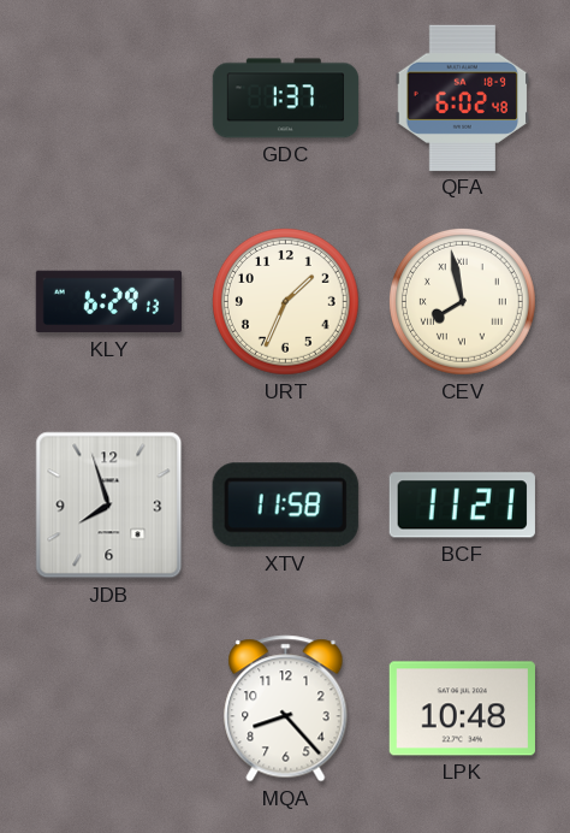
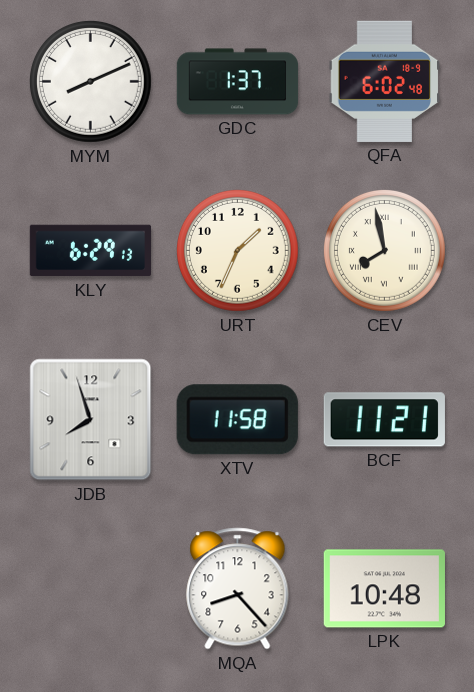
MYM: none -> 8:11 (90, 81)
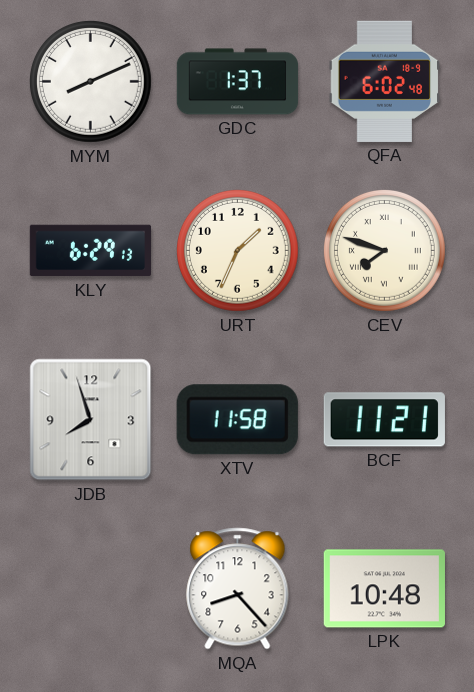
CEV: 7:58 -> 7:48 (384, 250)
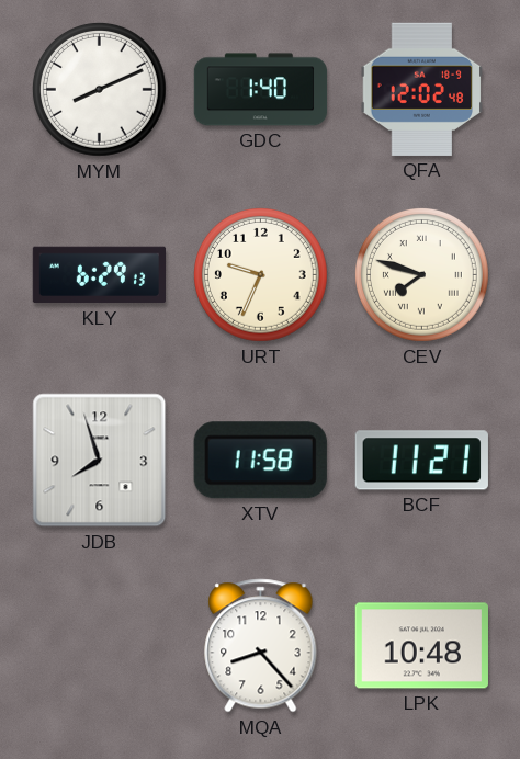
GDC: 1:37 -> 1:40 (261, 90)
QFA: 6:02 -> 12:02 (422, 89)
URT: 1:34 -> 9:34 (260, 274)
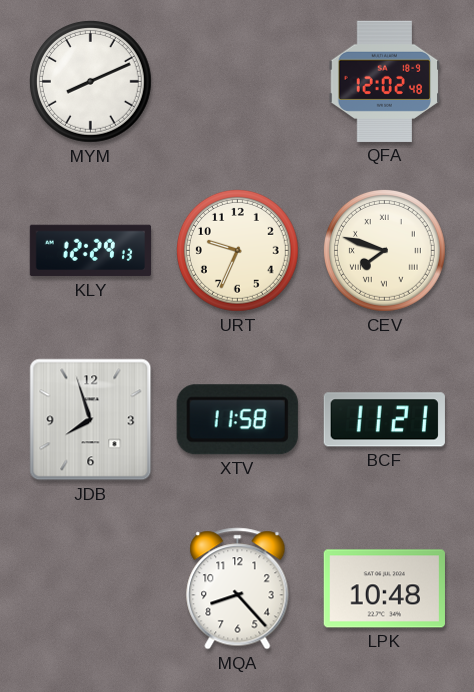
GDC: 1:40 -> none (261, 90)
KLY: 6:29 -> 12:29 (90, 251)
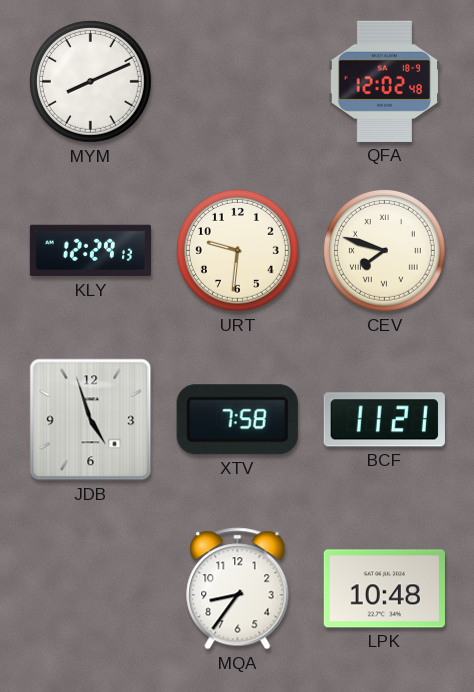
URT: 9:34 -> 9:31 (237, 250)
JDB: 7:57 -> 4:57 (91, 420)
XTV: 11:58 -> 7:58 (237, 420)
MQA: 8:23 -> 8:36 (238, 589)
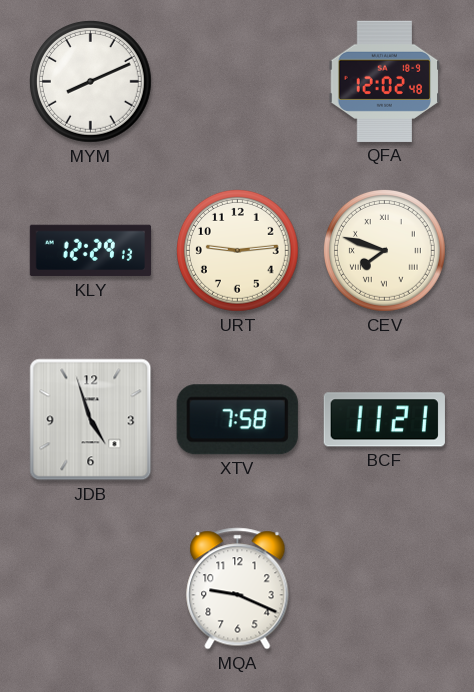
URT: 9:31 -> 9:14 (237, 250)
MQA: 8:36 -> 9:19 (238, 589)
LPK: 10:48 -> none (384, 589)
